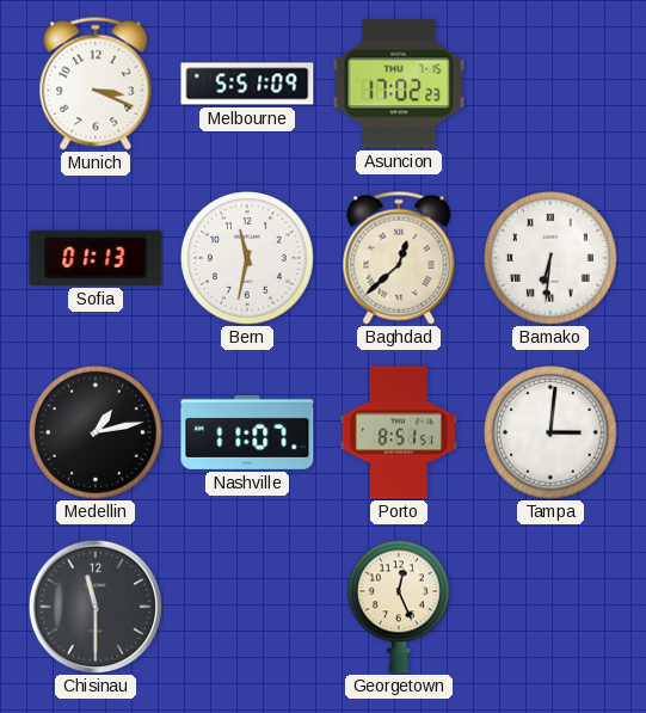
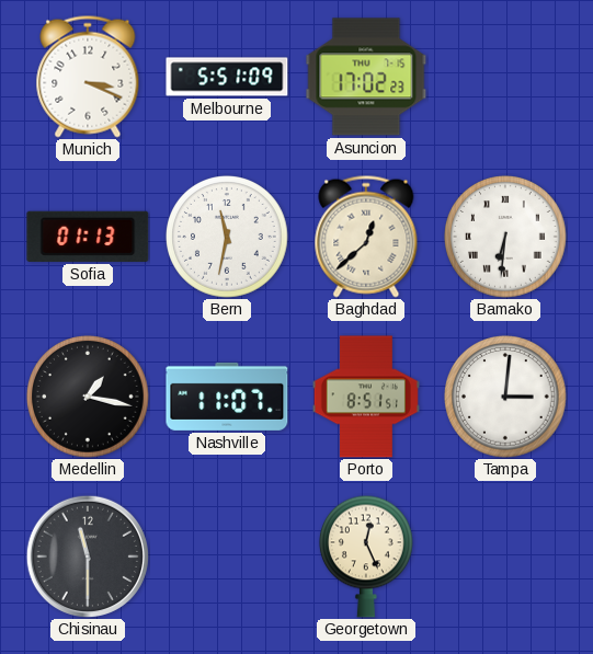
Medellin: 1:13 -> 1:17 (89, 398)
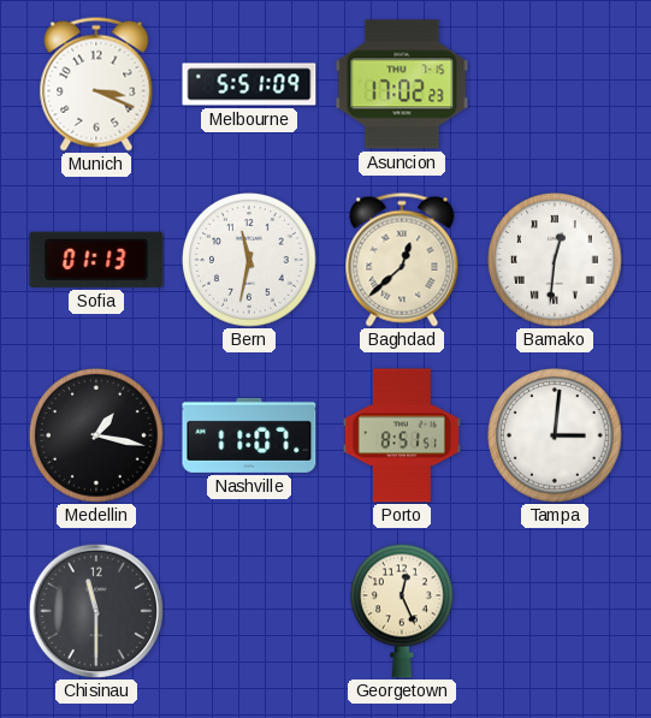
Bamako: 6:31 -> 12:31 (556, 261)
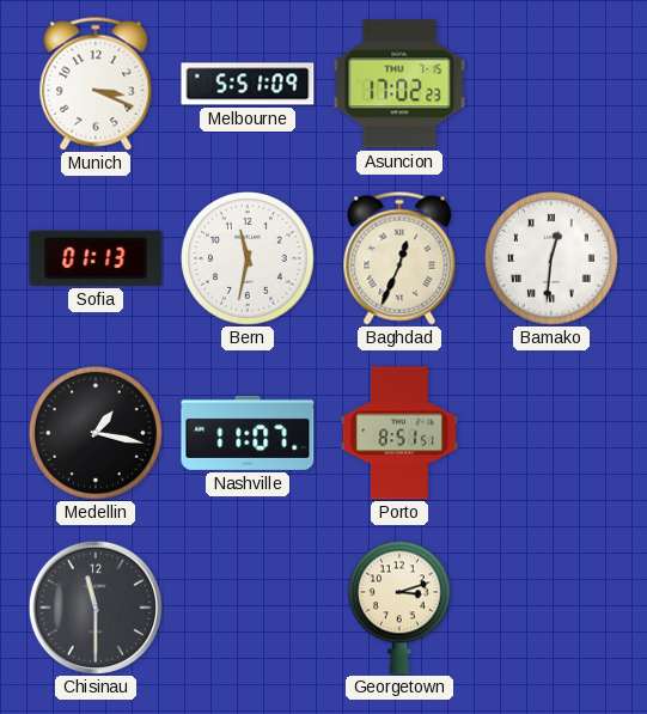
Baghdad: 12:38 -> 12:34 (399, 258)
Tampa: 3:01 -> none (556, 437)
Georgetown: 12:26 -> 3:12 (399, 608)
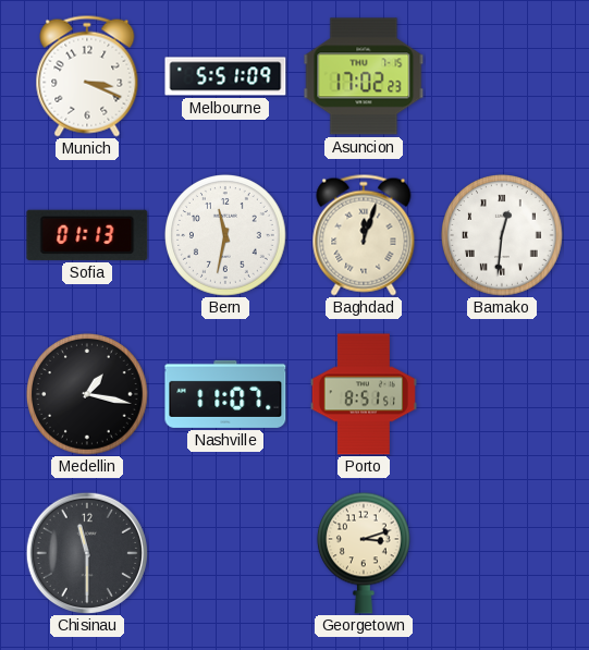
Baghdad: 12:34 -> 12:03 (364, 235)
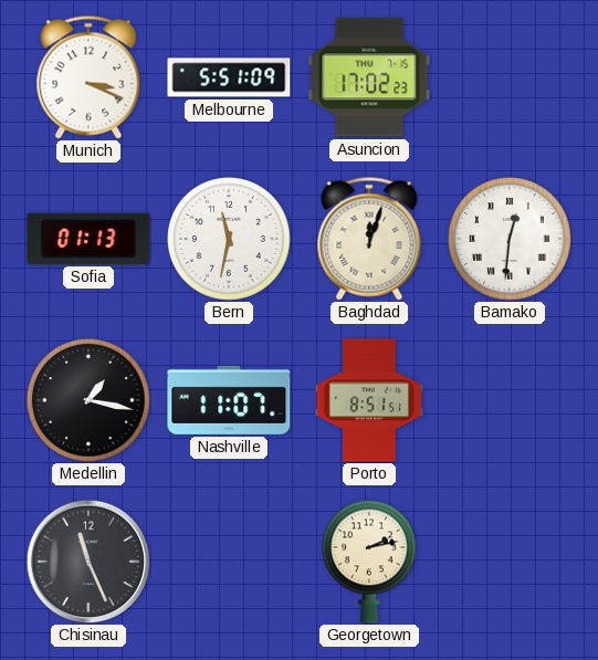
Chisinau: 11:30 -> 11:26 (87, 561)
Georgetown: 3:12 -> 2:13 (369, 562)
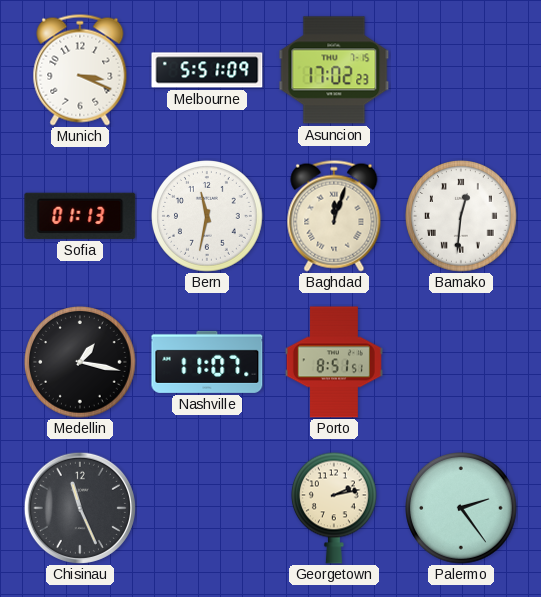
Palermo: none -> 2:24 (462, 509)
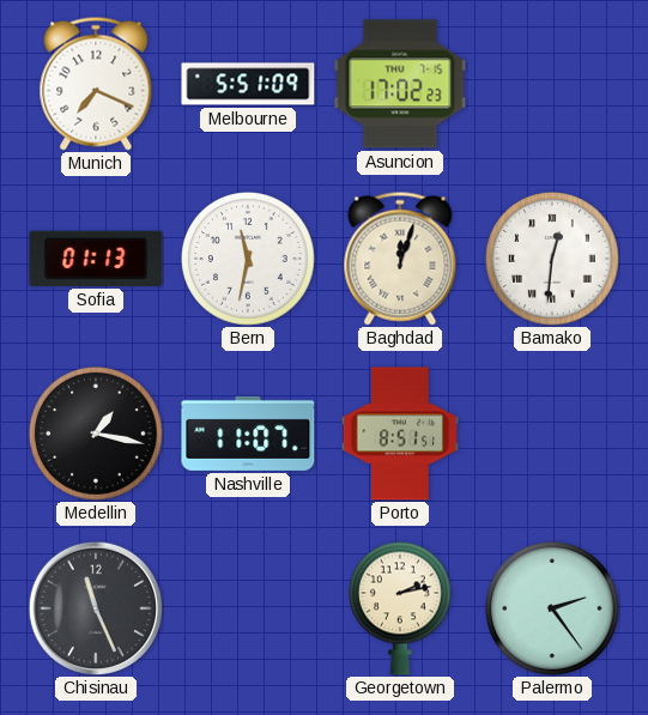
Munich: 3:19 -> 7:19 (96, 84)
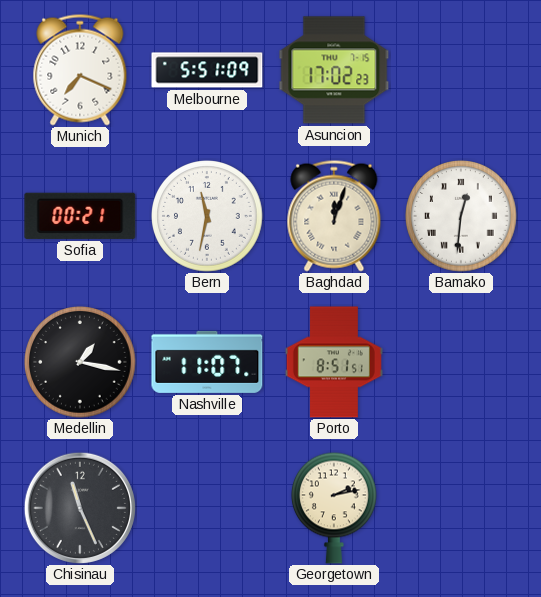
Sofia: 01:13 -> 00:21 (80, 216)
Palermo: 2:24 -> none (553, 610)
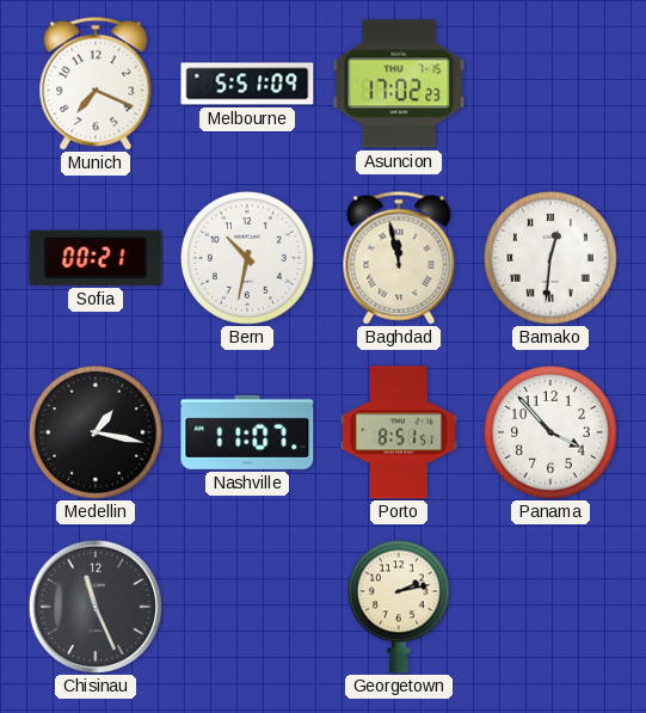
Bern: 11:32 -> 10:32 (248, 259)
Baghdad: 12:03 -> 11:58 (399, 258)
Panama: none -> 3:53 (552, 434)
